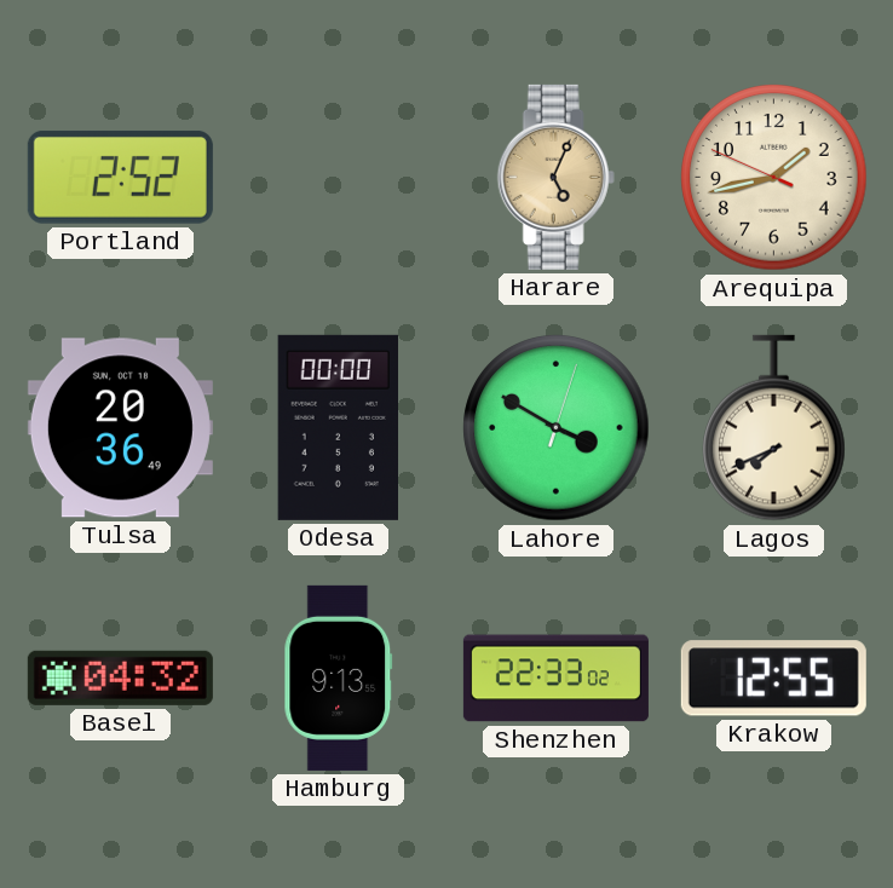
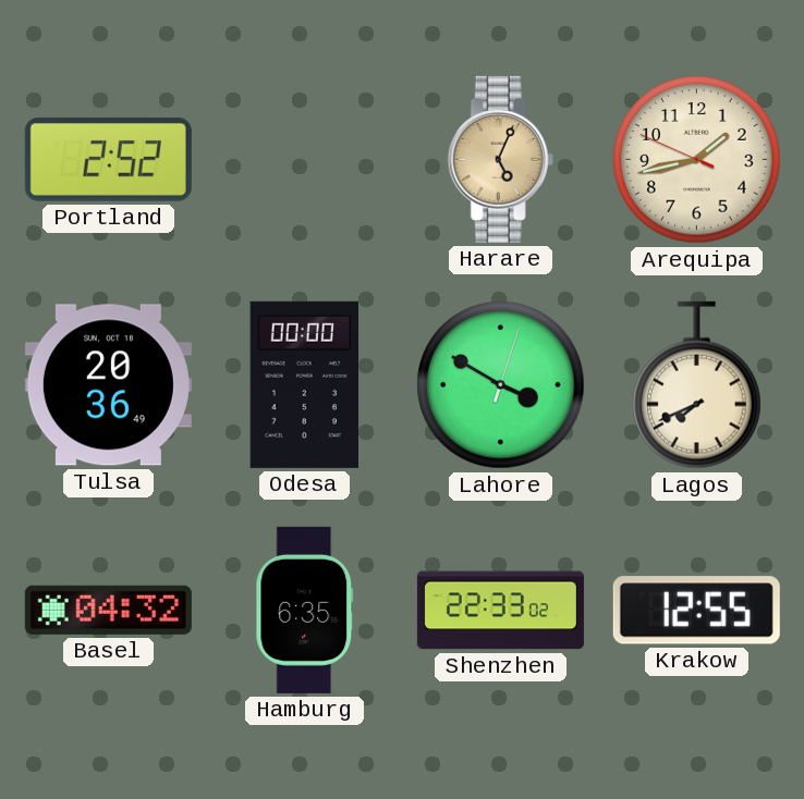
Hamburg: 9:13 -> 6:35 (305, 610)
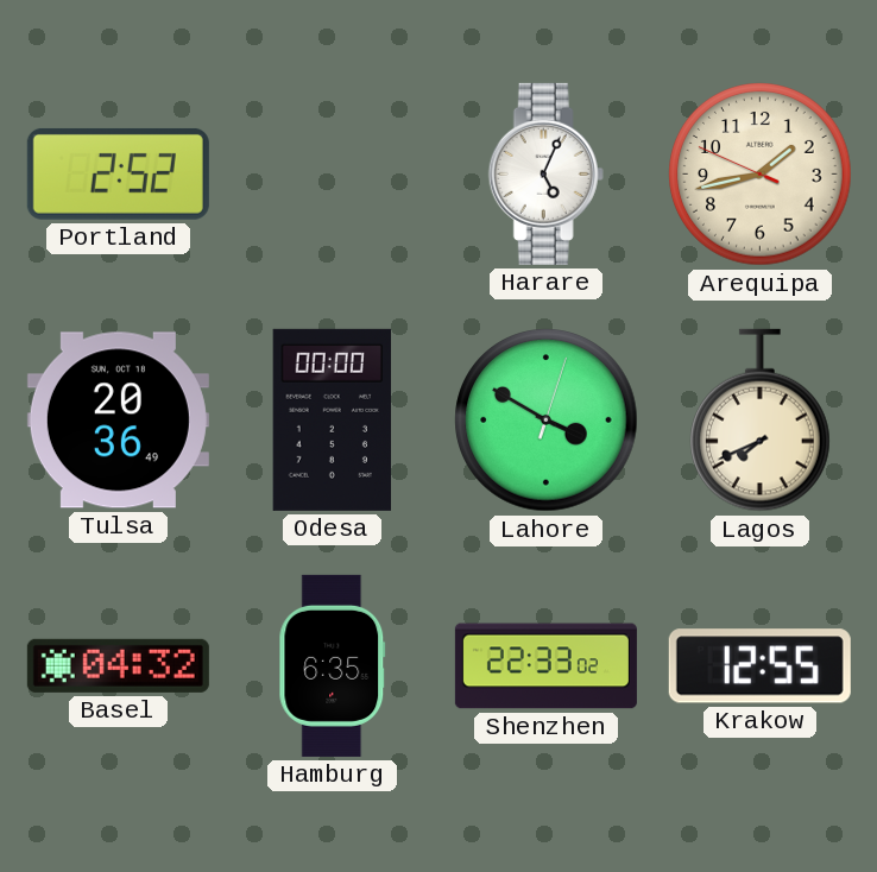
Harare dial: champagne -> white (545, 173)
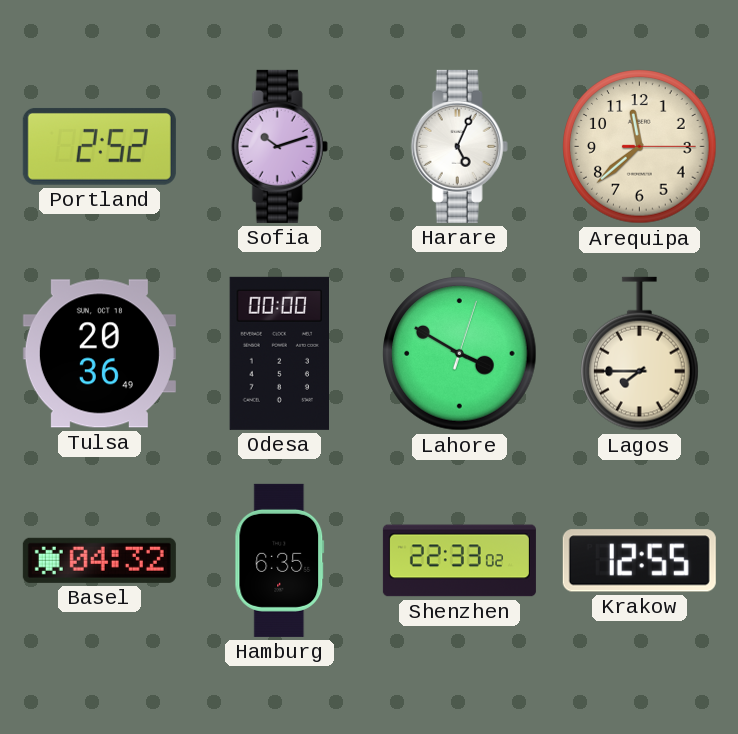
Sofia: none -> 10:12 (279, 146)
Arequipa: 1:42 -> 11:38 (640, 147)
Lagos: 7:41 -> 7:45 (640, 354)
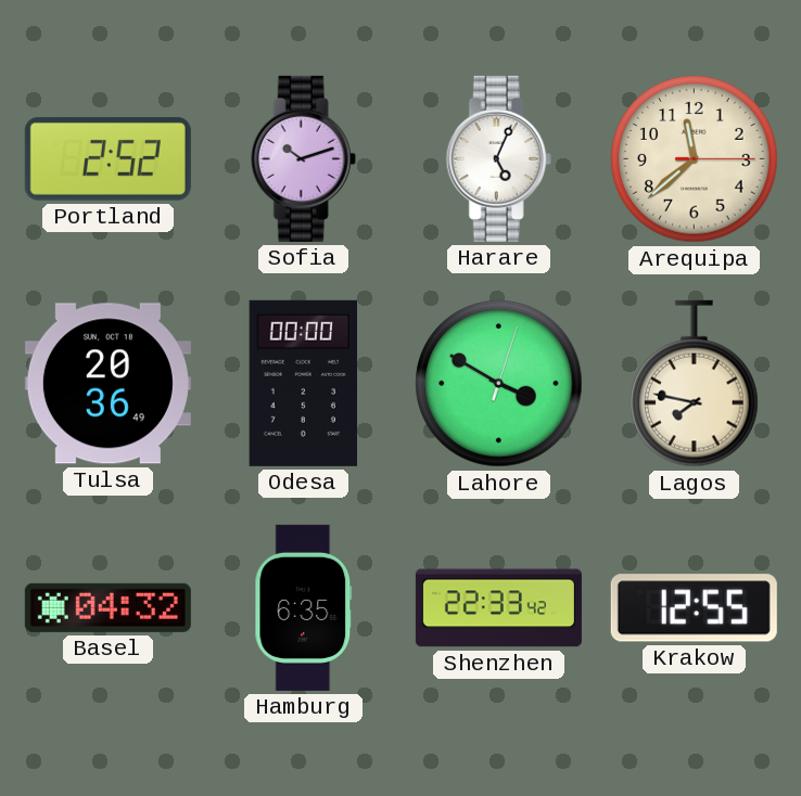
Lagos: 7:45 -> 7:47 (695, 384)
Shenzhen: 22:33:02 -> 22:33:42 (498, 608)
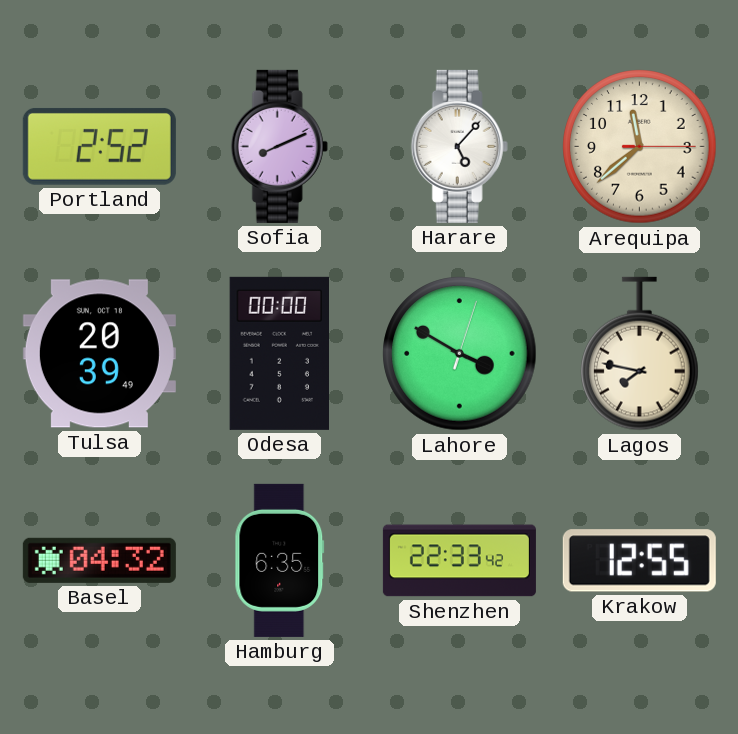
Sofia: 10:12 -> 8:11 (279, 146)
Harare: 5:04 -> 5:07 (459, 146)
Tulsa: 20:36 -> 20:39 (99, 354)
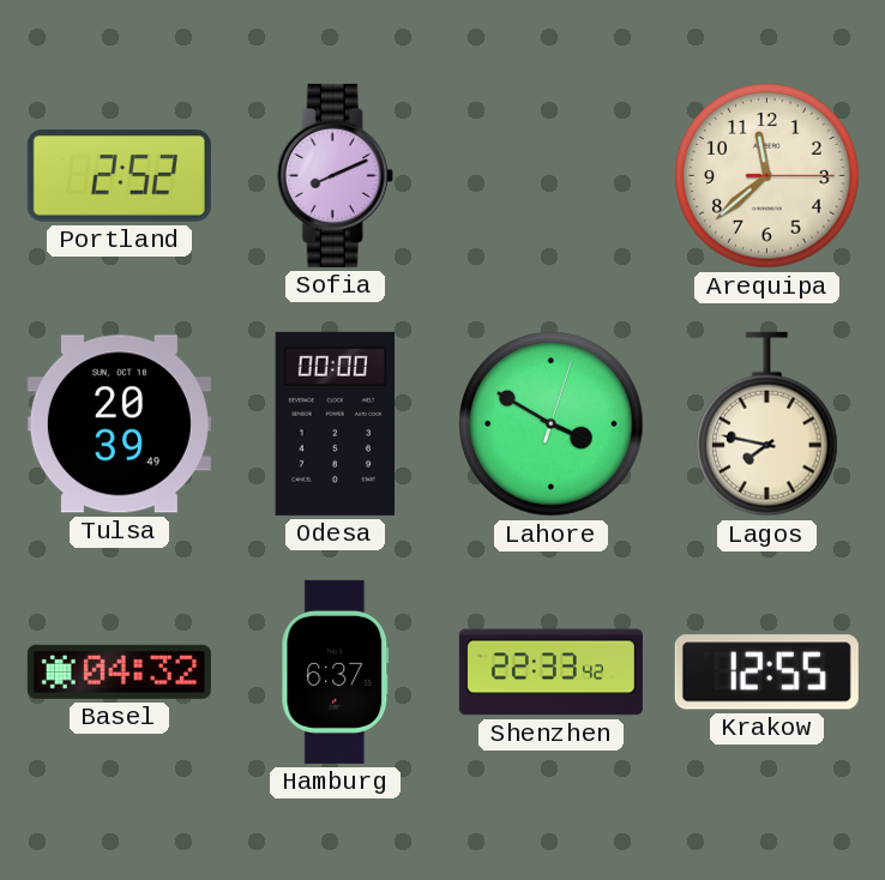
Harare: 5:07 -> none (459, 146)
Hamburg: 6:35 -> 6:37 (336, 671)
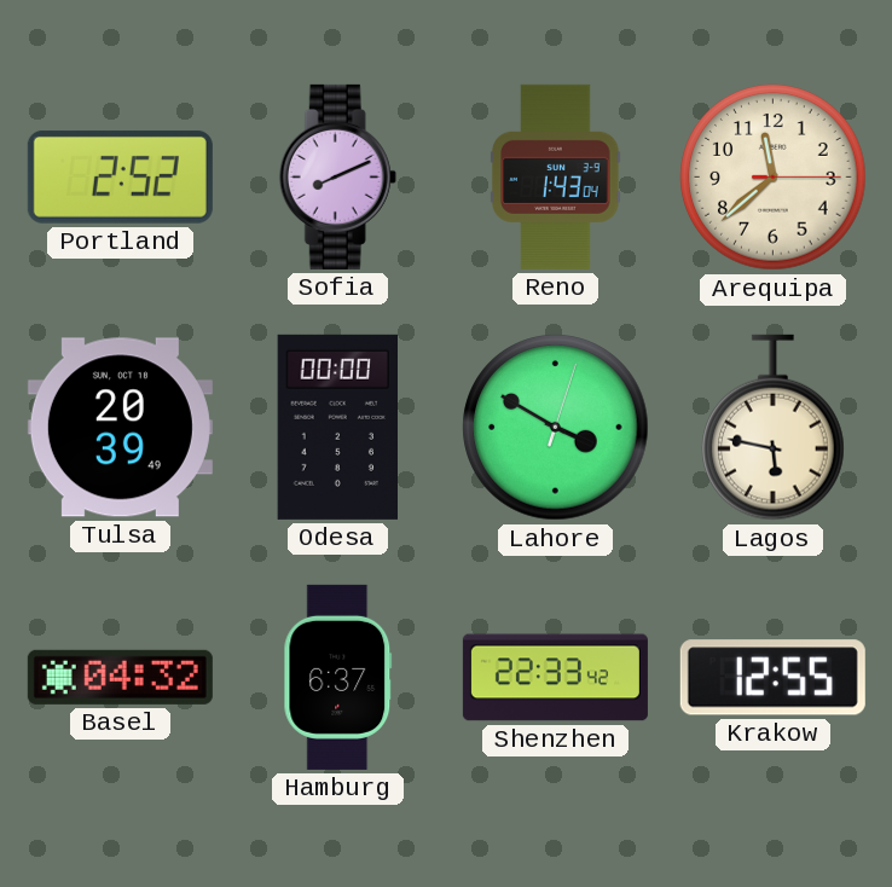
Reno: none -> 1:43 (556, 176)
Lagos: 7:47 -> 5:47 (774, 428)
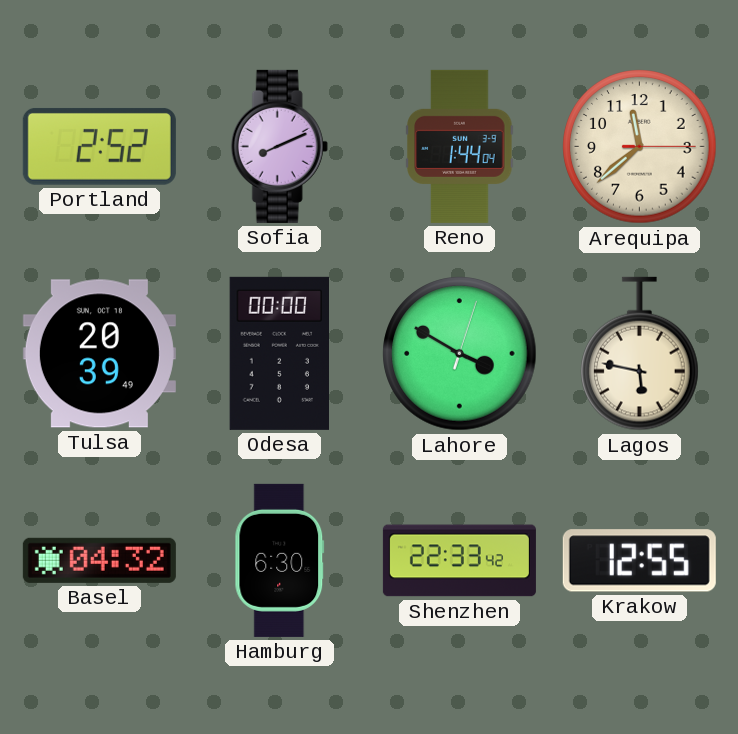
Reno: 1:43 -> 1:44 (460, 146)
Hamburg: 6:37 -> 6:30 (280, 560)
